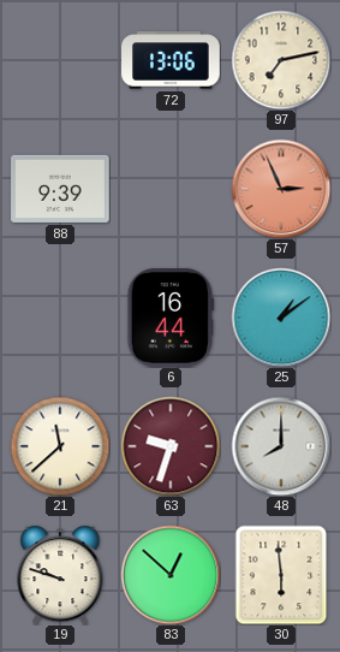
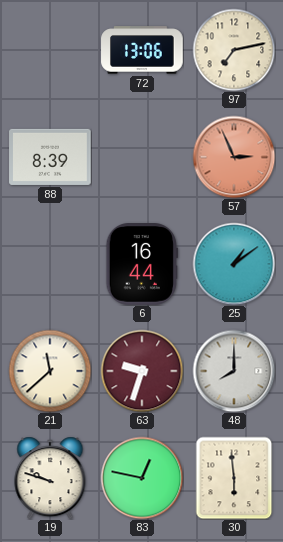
88: 9:39 -> 8:39 (50, 157)
83: 12:52 -> 12:47 (142, 478)
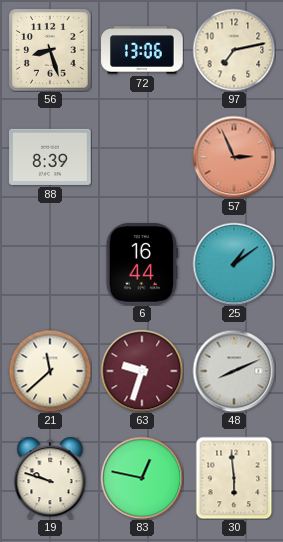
56: none -> 8:27 (50, 50)
48: 8:00 -> 8:11 (234, 371)
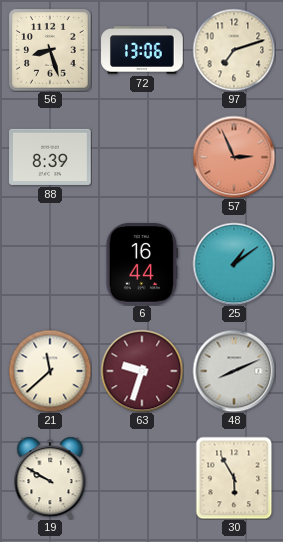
97: 7:13 -> 7:12 (234, 50)
19: 9:48 -> 9:50 (50, 478)
83: 12:47 -> none (142, 478)
30: 5:59 -> 5:55 (234, 478)
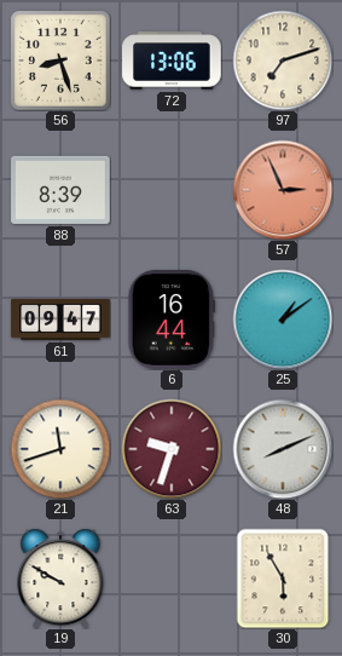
61: none -> 09:47 (60, 320)
21: 11:38 -> 11:42 (60, 449)
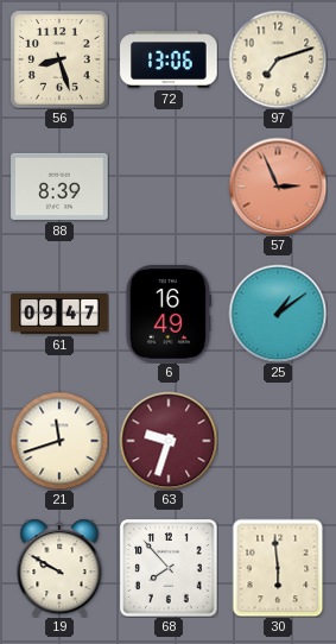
6: 16:44 -> 16:49 (169, 315)
48: 8:11 -> none (283, 449)
68: none -> 7:53 (169, 568)
30: 5:55 -> 5:59 (278, 568)
